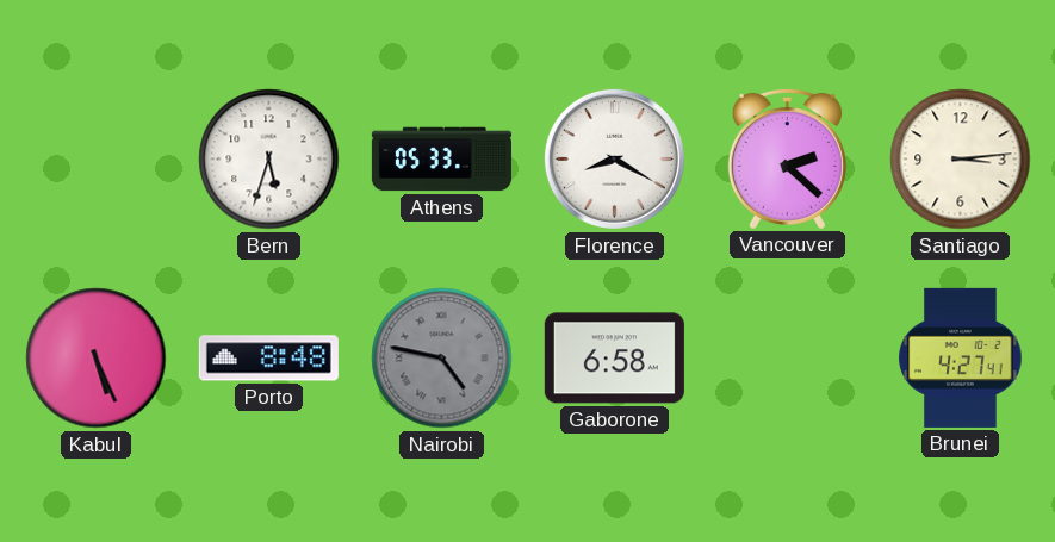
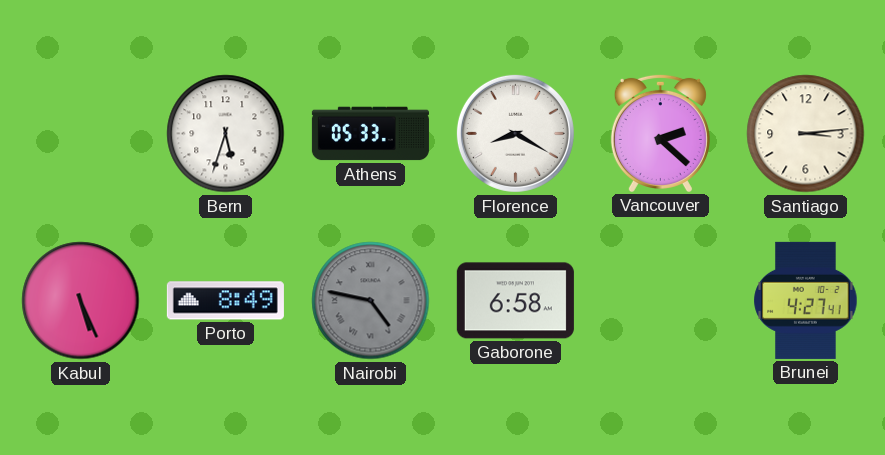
Porto: 8:48 -> 8:49 (225, 301)
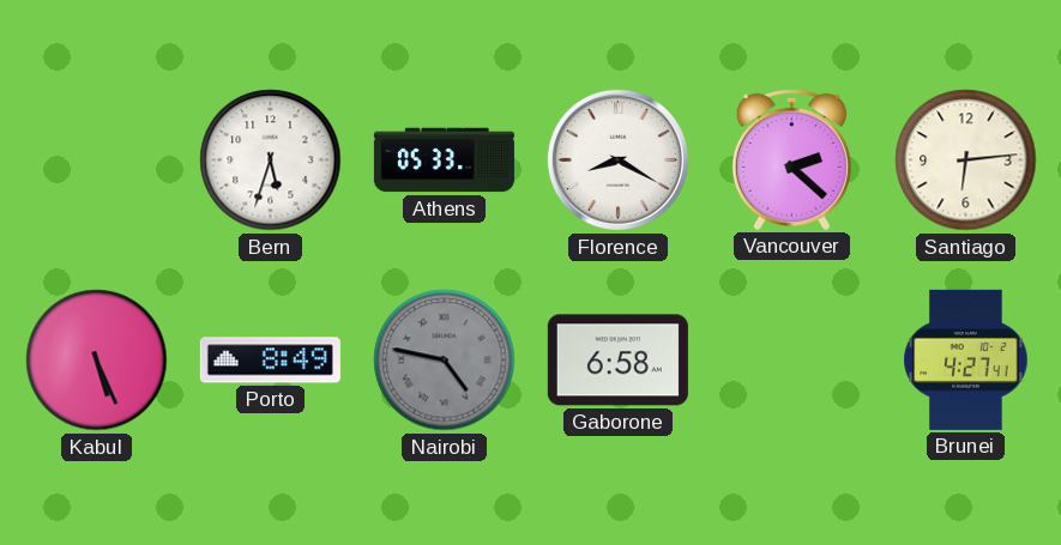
Santiago: 3:14 -> 6:14 (966, 161)
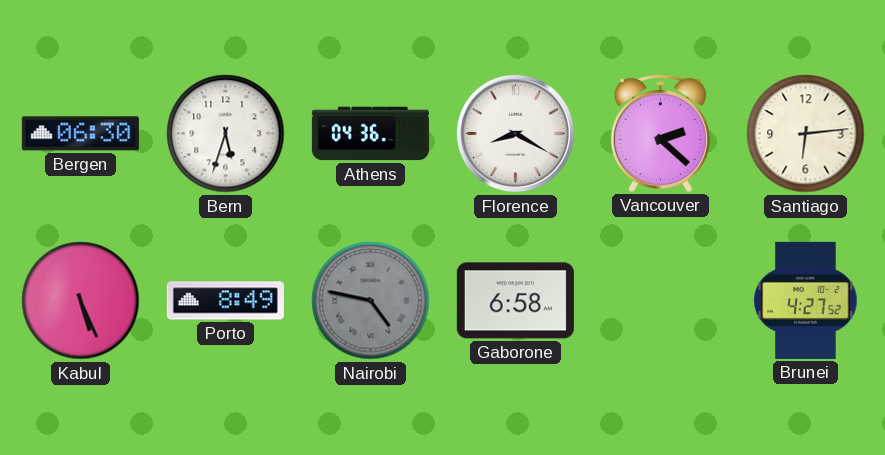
Bergen: none -> 06:30 (80, 134)
Athens: 05:33 -> 04:36 (370, 134)
Brunei: 4:27:41 -> 4:27:52 (806, 300)
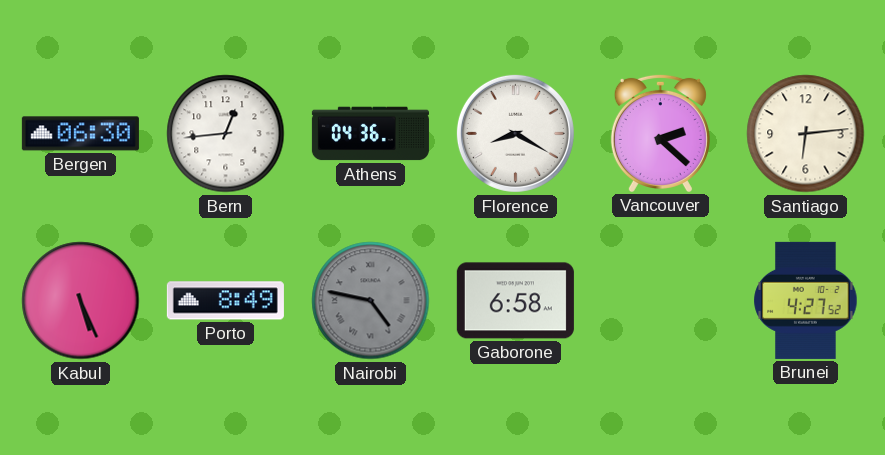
Bern: 5:33 -> 12:44 (226, 134)
